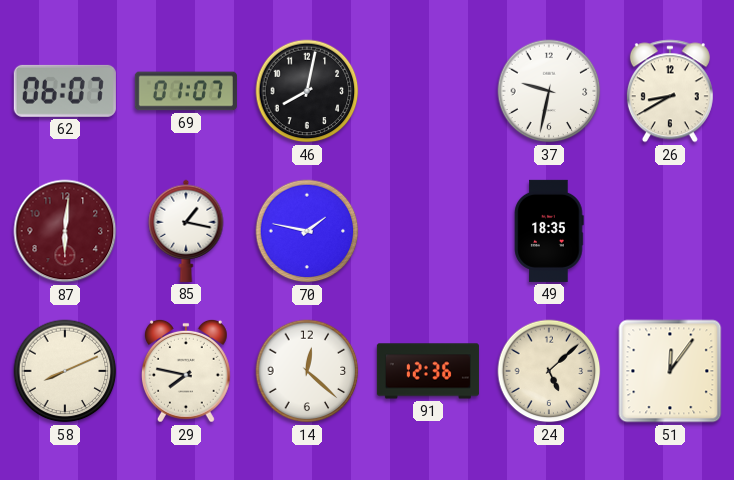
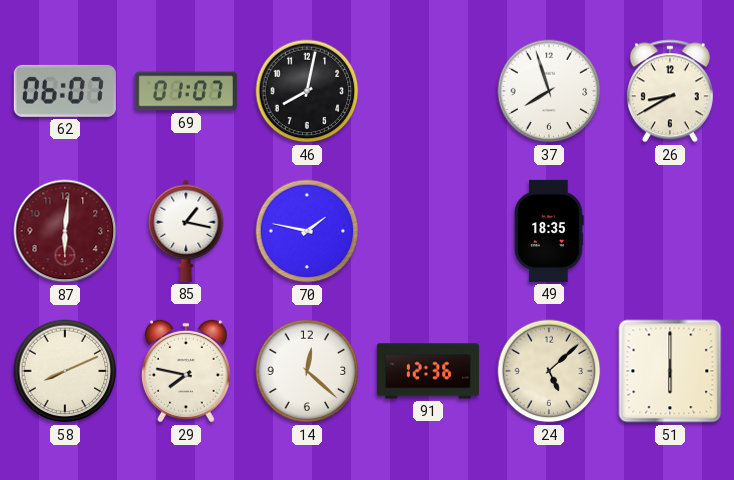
37: 9:32 -> 7:57 (549, 91)
51: 12:06 -> 6:00 (670, 371)
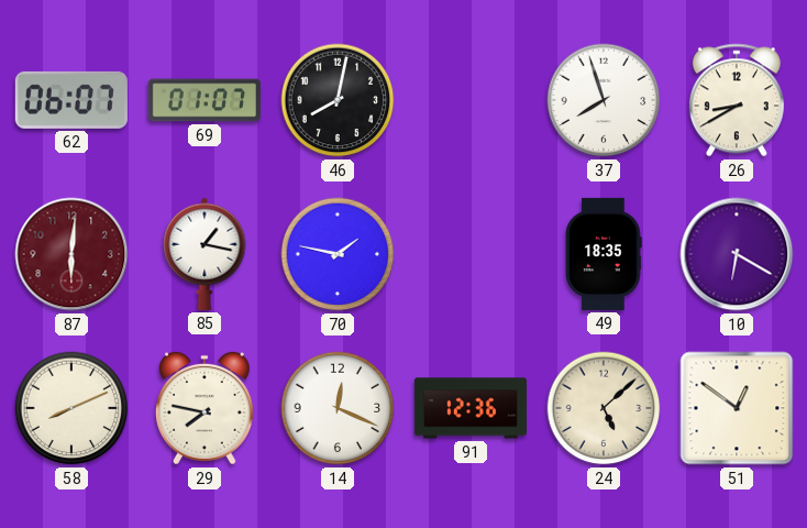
10: none -> 6:20 (737, 254)
14: 12:22 -> 12:19 (338, 408)
51: 6:00 -> 12:51 (737, 408)
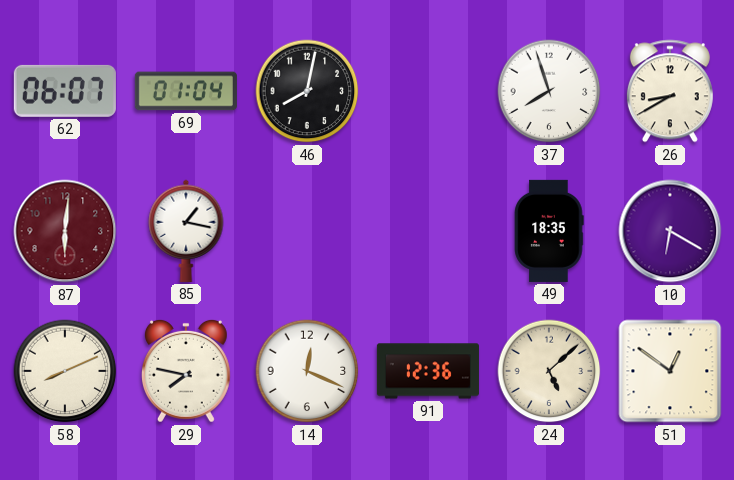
69: 01:07 -> 01:04 (186, 91)
70: 1:47 -> none (338, 254)
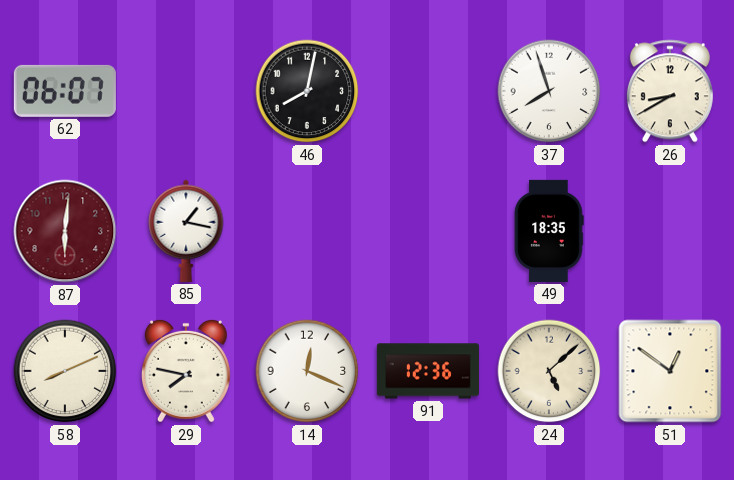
69: 01:04 -> none (186, 91)
10: 6:20 -> none (670, 231)
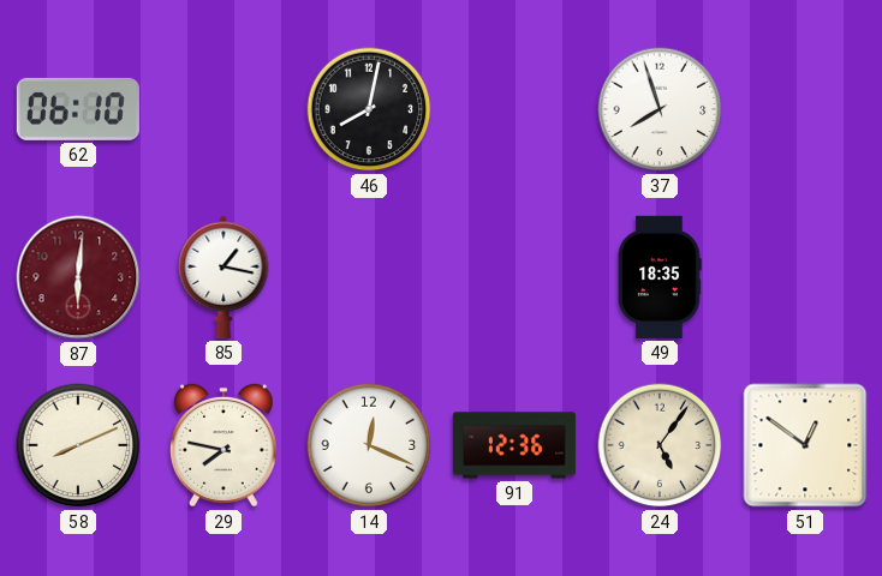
62: 06:07 -> 06:10 (78, 109)
26: 8:40 -> none (670, 91)
24: 5:08 -> 5:06 (660, 445)
